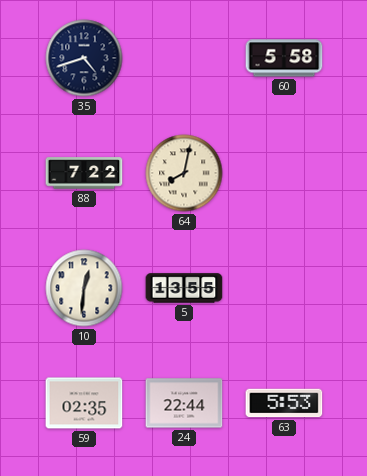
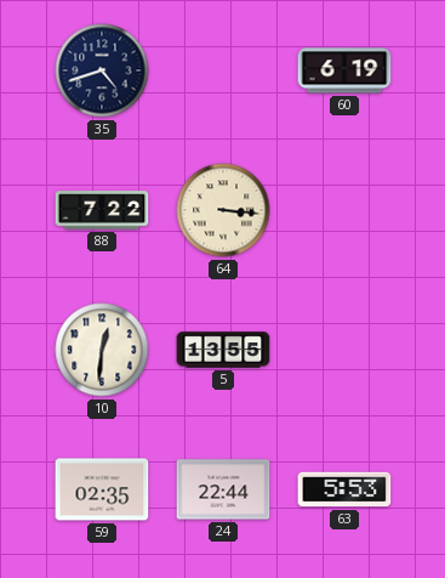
60: 5:58 -> 6:19 (344, 70)
64: 8:02 -> 3:16 (223, 210)
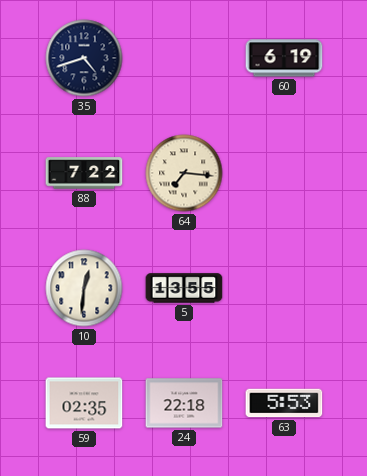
64: 3:16 -> 7:16 (184, 173)
24: 22:44 -> 22:18 (184, 403)
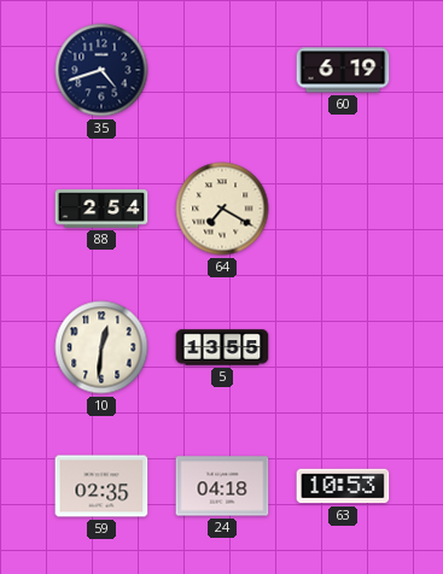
88: 7:22 -> 2:54 (101, 209)
64: 7:16 -> 7:20 (222, 209)
24: 22:18 -> 04:18 (222, 486)
63: 5:53 -> 10:53 (343, 486)
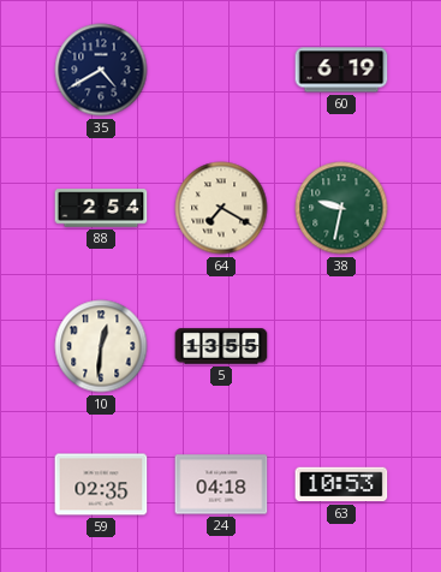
35: 4:42 -> 4:40 (101, 70)
38: none -> 9:32 (341, 208)
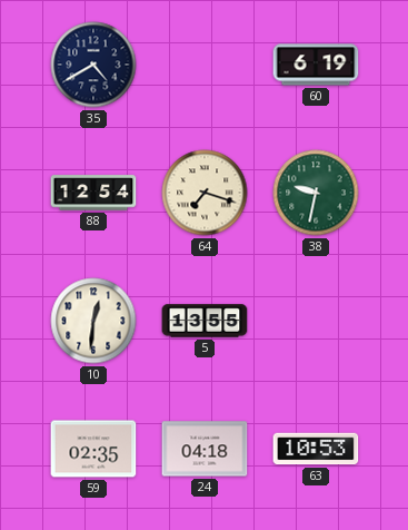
88: 2:54 -> 12:54 (93, 193)
64: 7:20 -> 7:18 (205, 193)
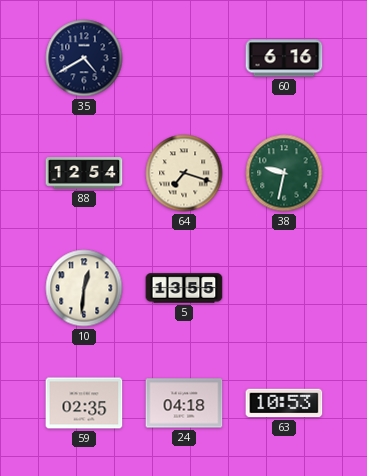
60: 6:19 -> 6:16 (284, 58)
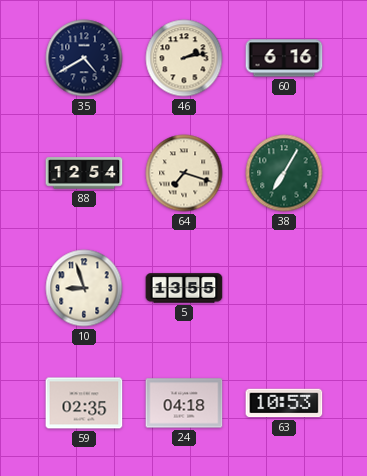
46: none -> 2:13 (184, 58)
38: 9:32 -> 7:05 (284, 173)
10: 12:31 -> 8:57 (84, 288)
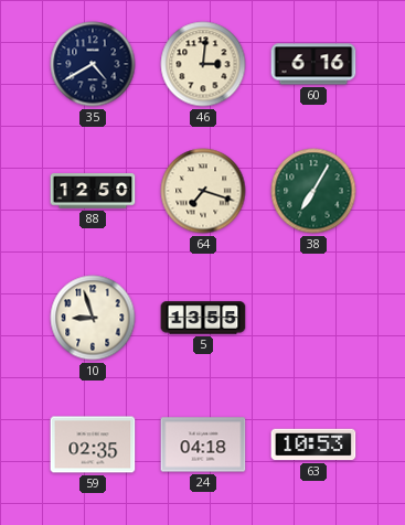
46: 2:13 -> 3:01 (203, 64)
88: 12:54 -> 12:50 (93, 191)
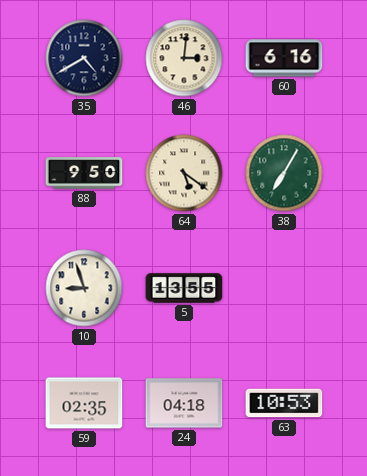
88: 12:50 -> 9:50 (84, 173)
64: 7:18 -> 5:21 (184, 173)
